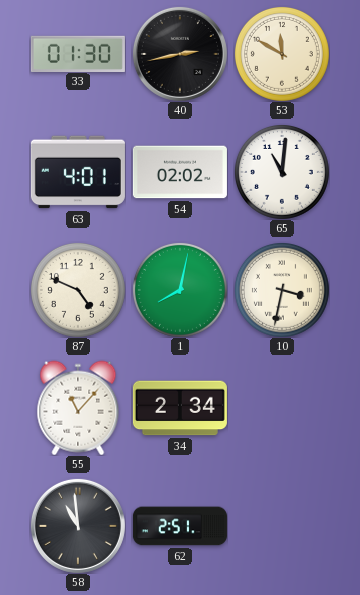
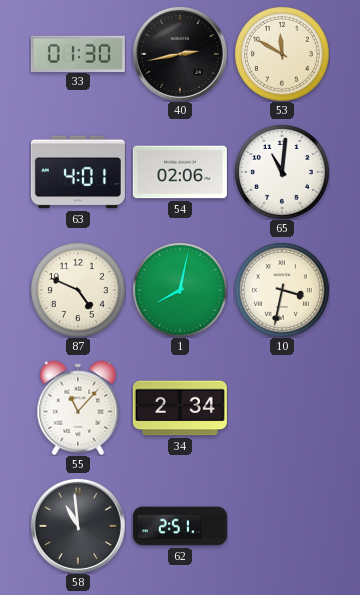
54: 02:02 -> 02:06 (180, 172)
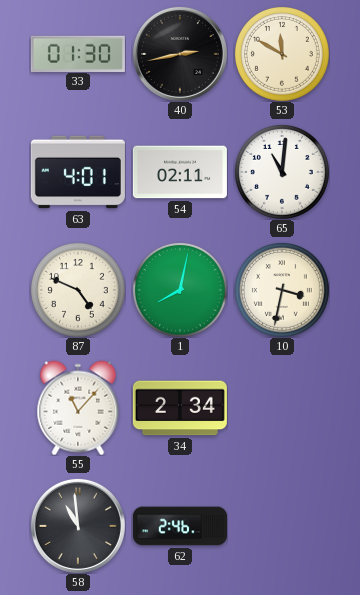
54: 02:06 -> 02:11 (180, 172)
62: 2:51 -> 2:46 (180, 526)
